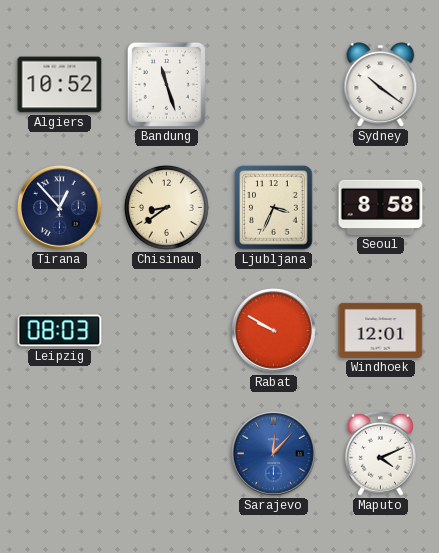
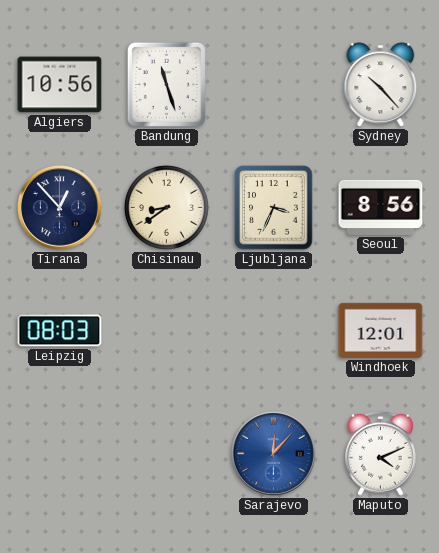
Algiers: 10:52 -> 10:56 (60, 85)
Sydney: 10:21 -> 10:23 (381, 85)
Seoul: 8:58 -> 8:56 (381, 207)
Rabat: 9:50 -> none (273, 331)
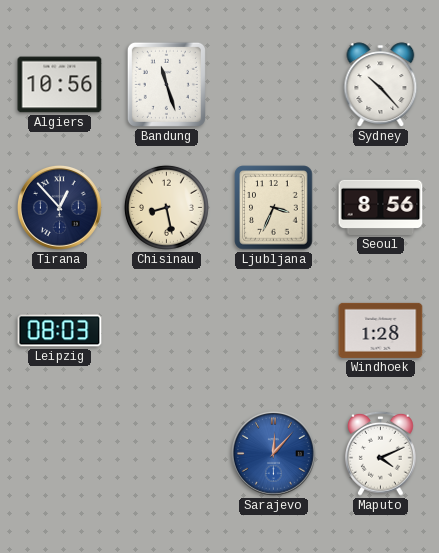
Chisinau: 8:39 -> 8:28 (166, 207)
Windhoek: 12:01 -> 1:28 (381, 330)
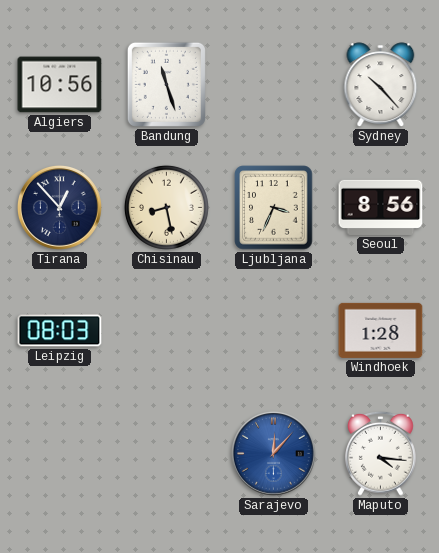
Maputo: 4:11 -> 4:16 (381, 453)
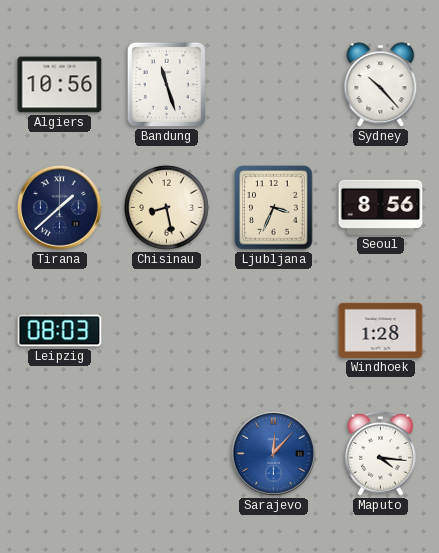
Tirana: 12:53 -> 1:38 (59, 208)
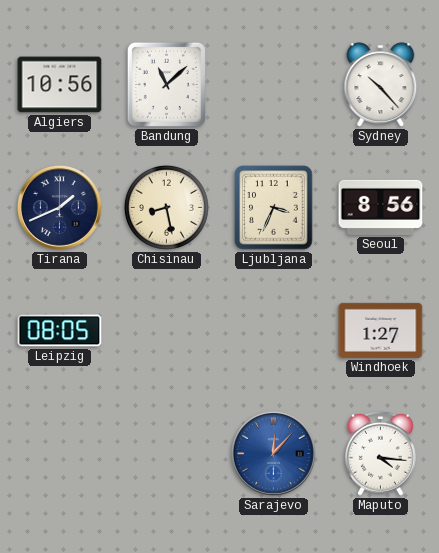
Bandung: 11:27 -> 11:08 (166, 84)
Tirana: 1:38 -> 1:41 (59, 208)
Leipzig: 08:03 -> 08:05 (60, 331)
Windhoek: 1:28 -> 1:27 (381, 330)
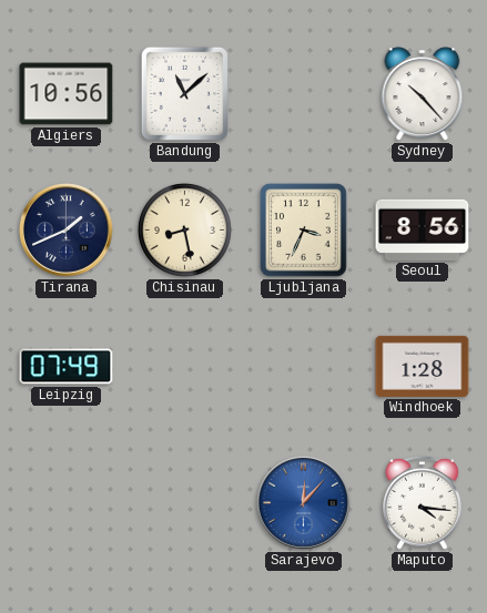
Leipzig: 08:05 -> 07:49 (67, 367)
Windhoek: 1:27 -> 1:28 (423, 366)
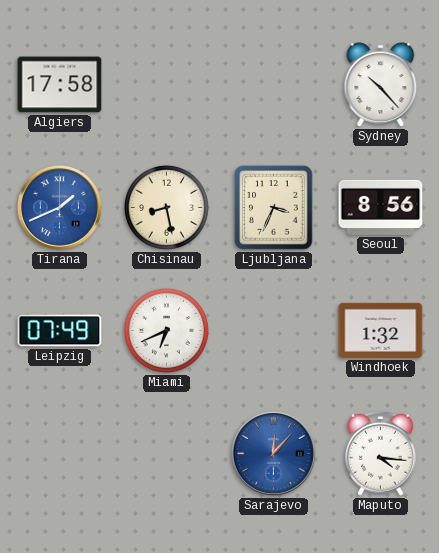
Algiers: 10:56 -> 17:58 (60, 85)
Bandung: 11:08 -> none (184, 93)
Tirana dial: navy -> blue (59, 208)
Miami: none -> 6:41 (166, 330)
Windhoek: 1:28 -> 1:32 (381, 330)
